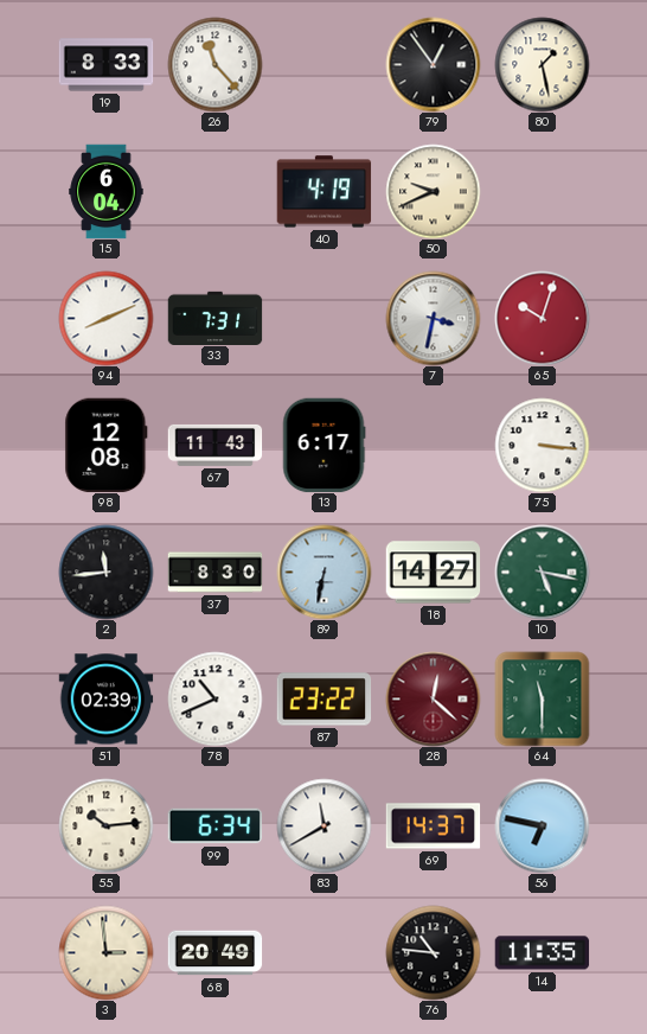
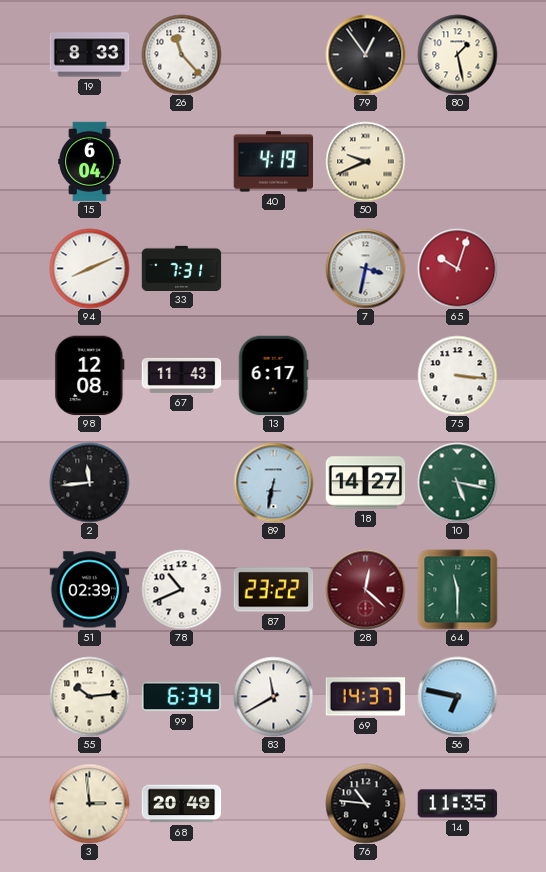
37: 8:30 -> none (214, 573)
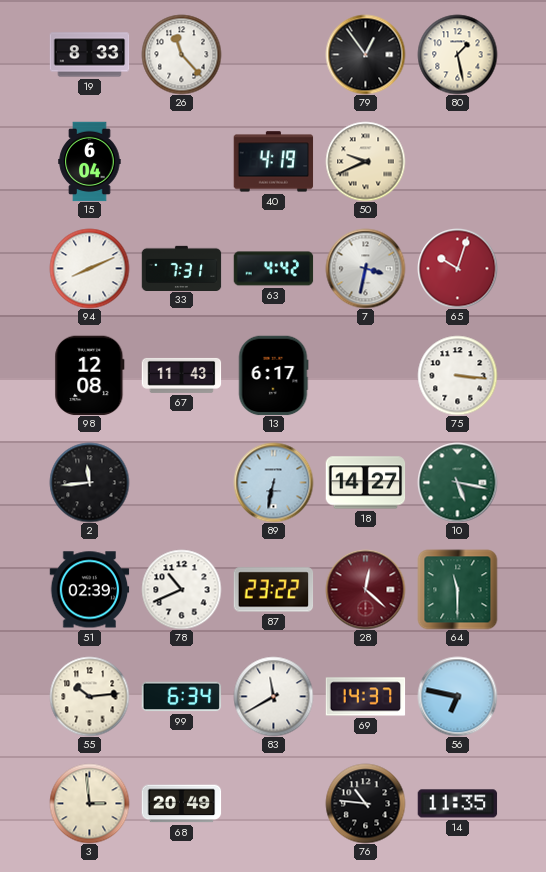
63: none -> 4:42 (273, 269)
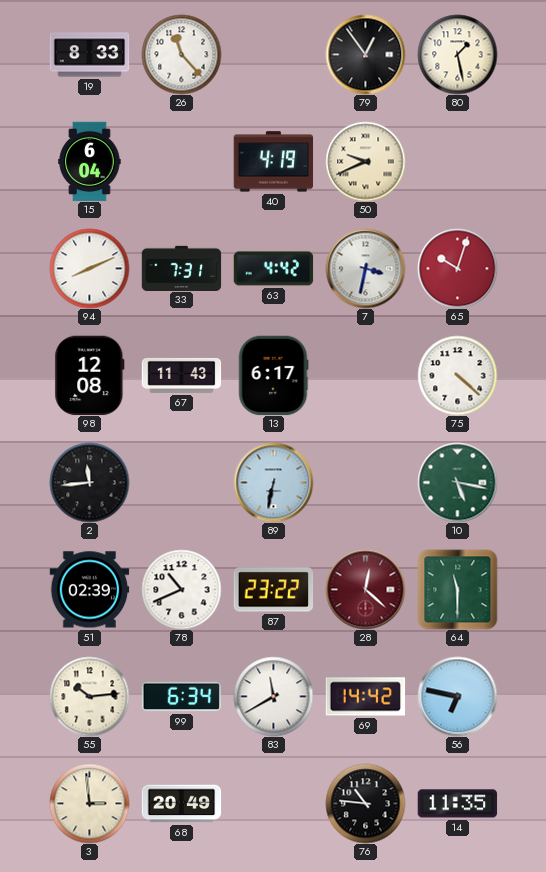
75: 3:16 -> 4:22 (457, 375)
18: 14:27 -> none (365, 483)
69: 14:37 -> 14:42 (365, 697)
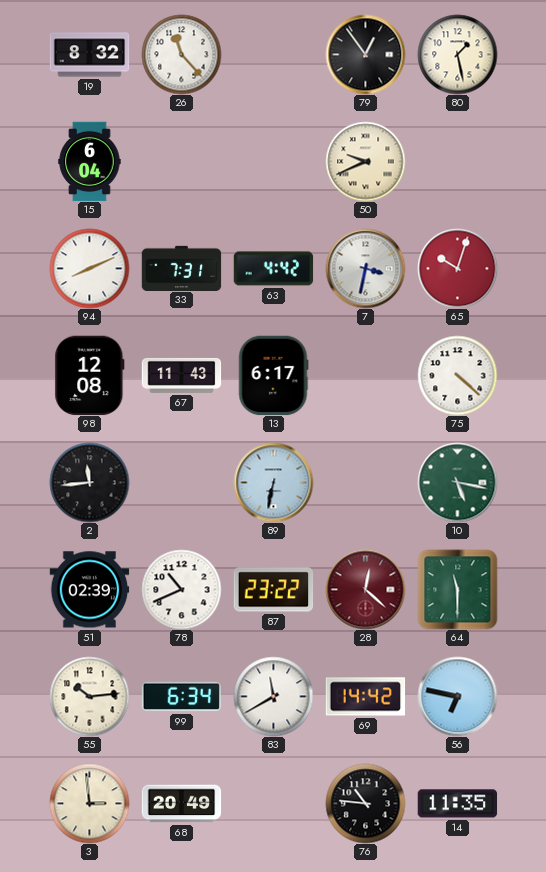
19: 8:33 -> 8:32 (89, 55)
40: 4:19 -> none (273, 162)
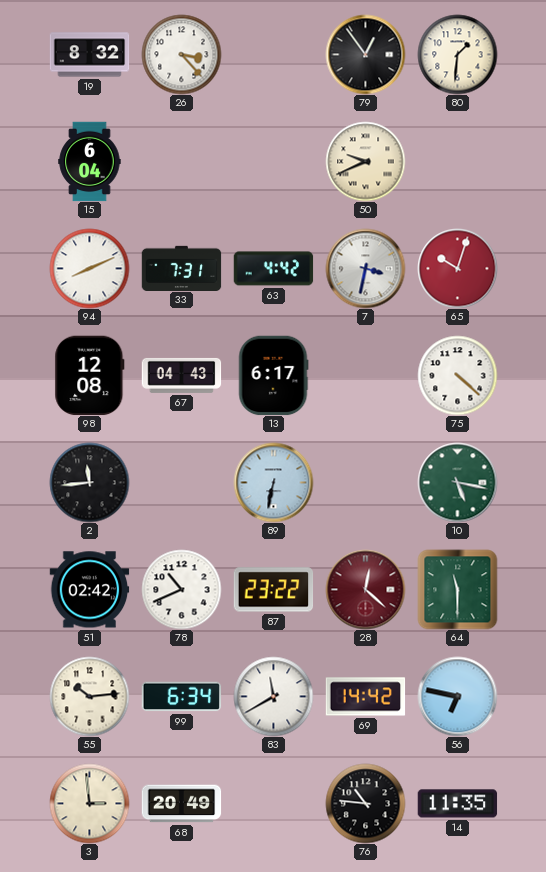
26: 11:23 -> 3:23 (181, 54)
80: 1:28 -> 1:31 (457, 54)
67: 11:43 -> 04:43 (181, 375)
51: 02:39 -> 02:42 (89, 590)
